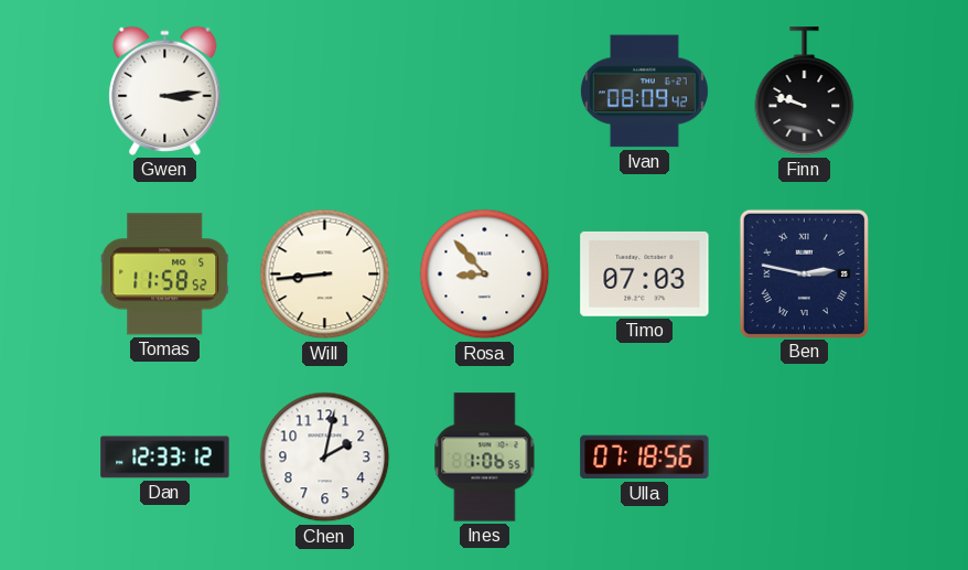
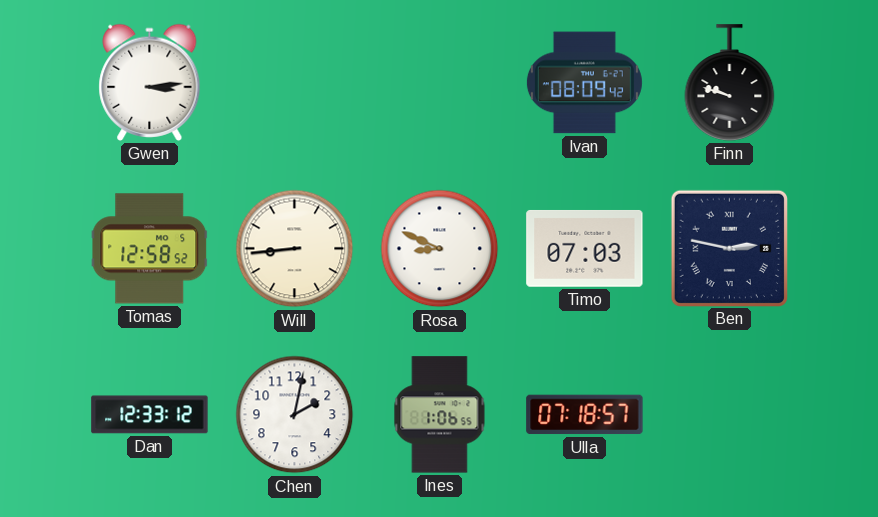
Tomas: 11:58 -> 12:58 (150, 249)
Rosa: 8:53 -> 8:49 (440, 249)
Ulla: 07:18:56 -> 07:18:57 (585, 415)
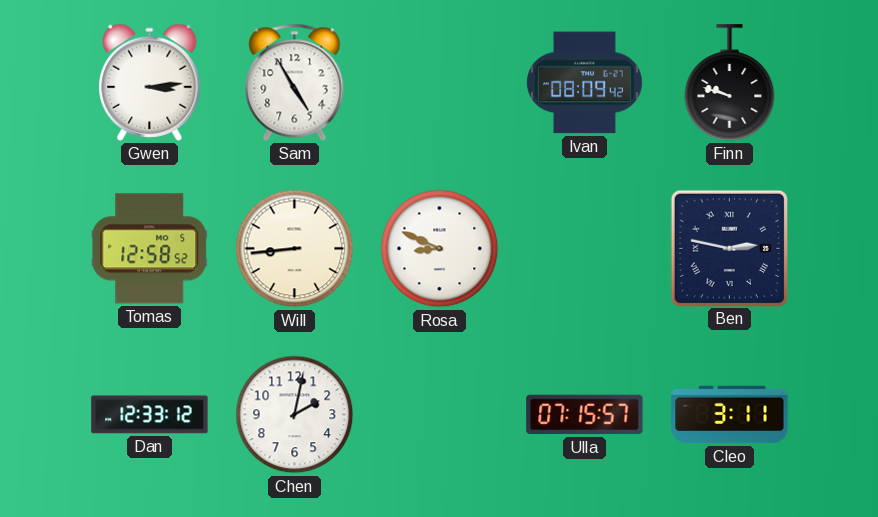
Sam: none -> 4:55 (295, 82)
Timo: 07:03 -> none (585, 248)
Ines: 1:06 -> none (440, 415)
Ulla: 07:18 -> 07:15 (585, 415)
Cleo: none -> 3:11 (730, 415)
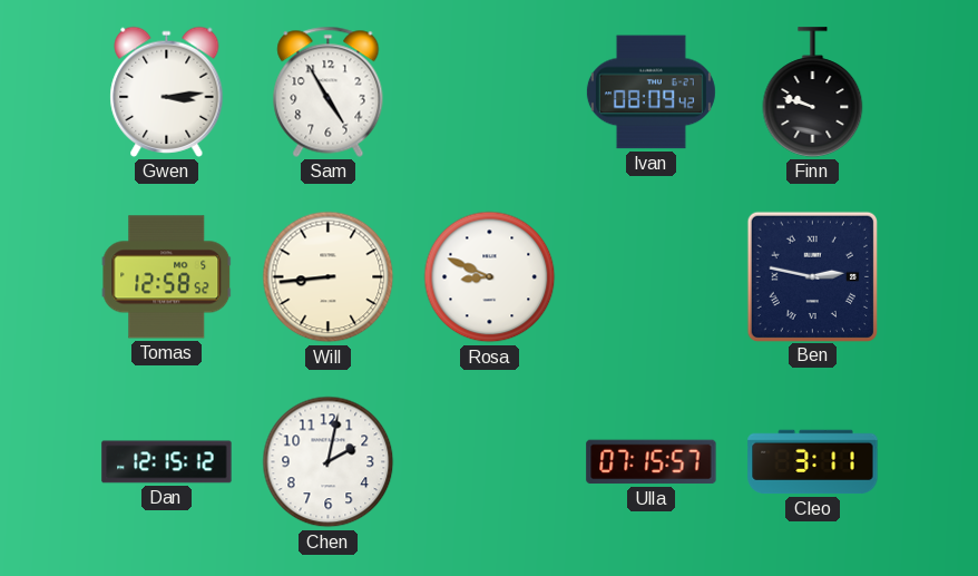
Dan: 12:33 -> 12:15 (167, 462)
